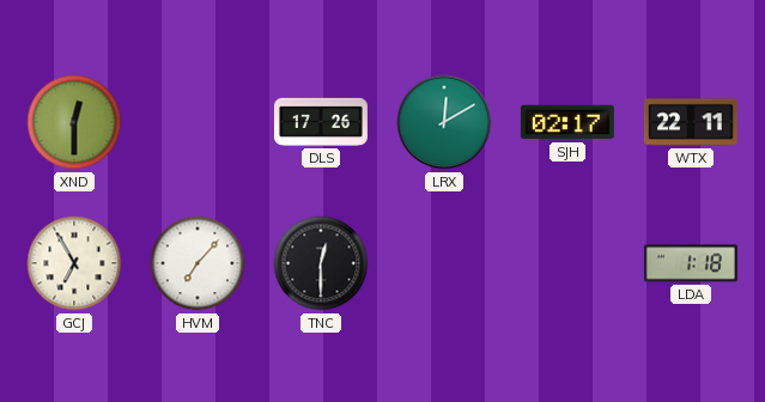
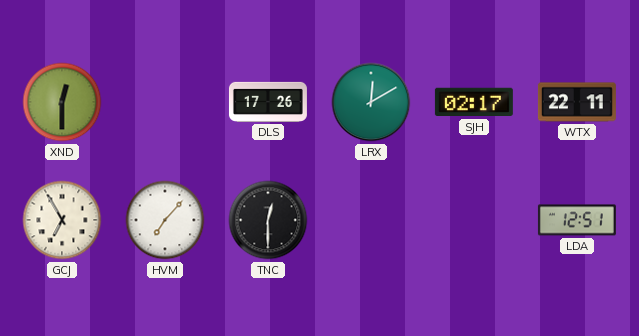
LDA: 1:18 -> 12:51 (577, 220)
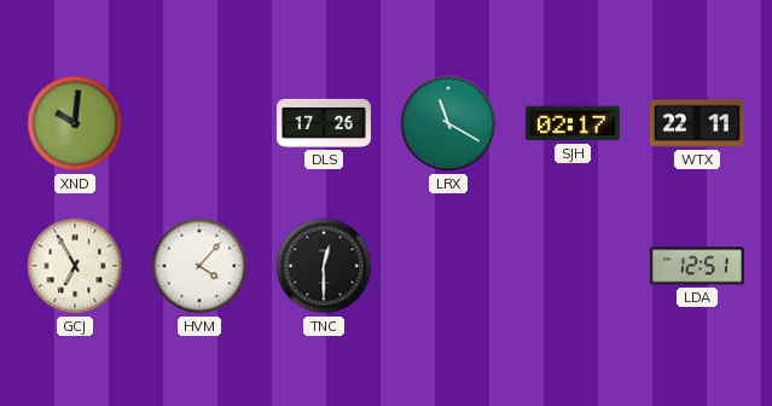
XND: 12:30 -> 10:01 (75, 123)
LRX: 12:10 -> 11:20 (448, 123)
HVM: 7:07 -> 4:07 (199, 266)
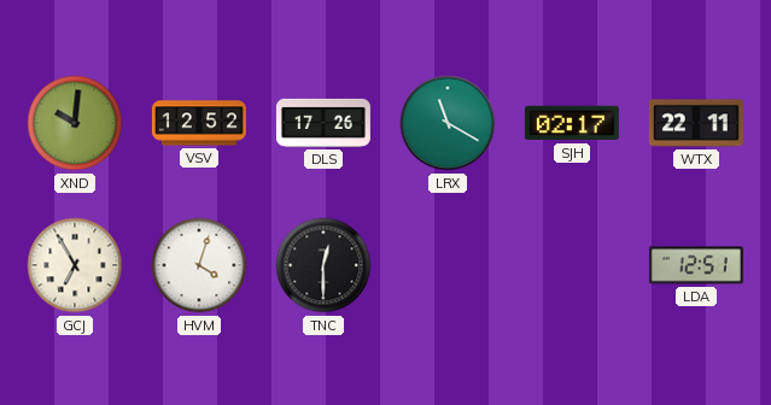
VSV: none -> 12:52 (199, 123)
HVM: 4:07 -> 4:03 (199, 265)
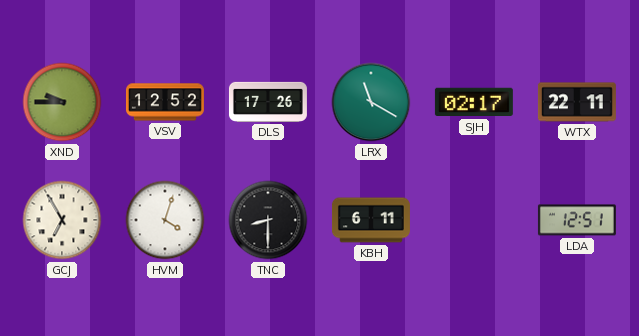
XND: 10:01 -> 9:45 (62, 102)
TNC: 12:30 -> 8:30 (268, 220)
KBH: none -> 6:11 (371, 220)
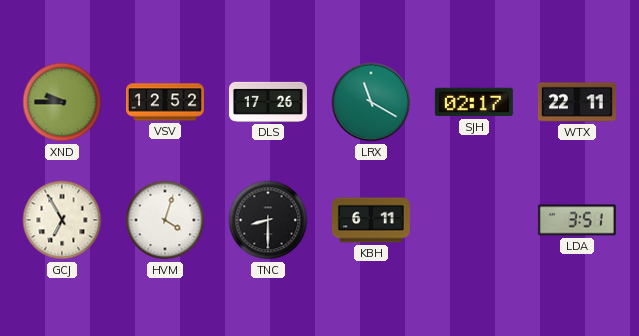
LDA: 12:51 -> 3:51 (577, 220)
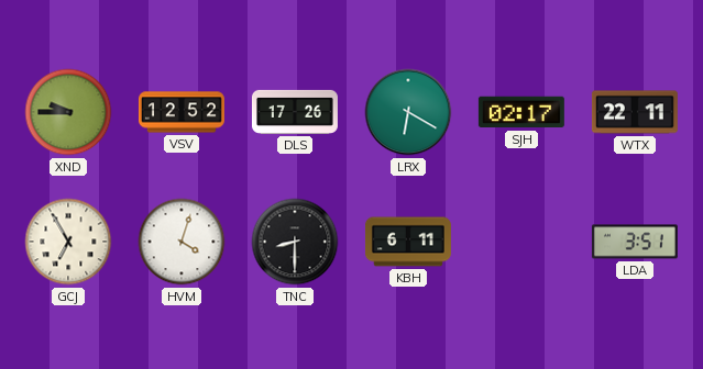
LRX: 11:20 -> 6:20 (408, 112)
